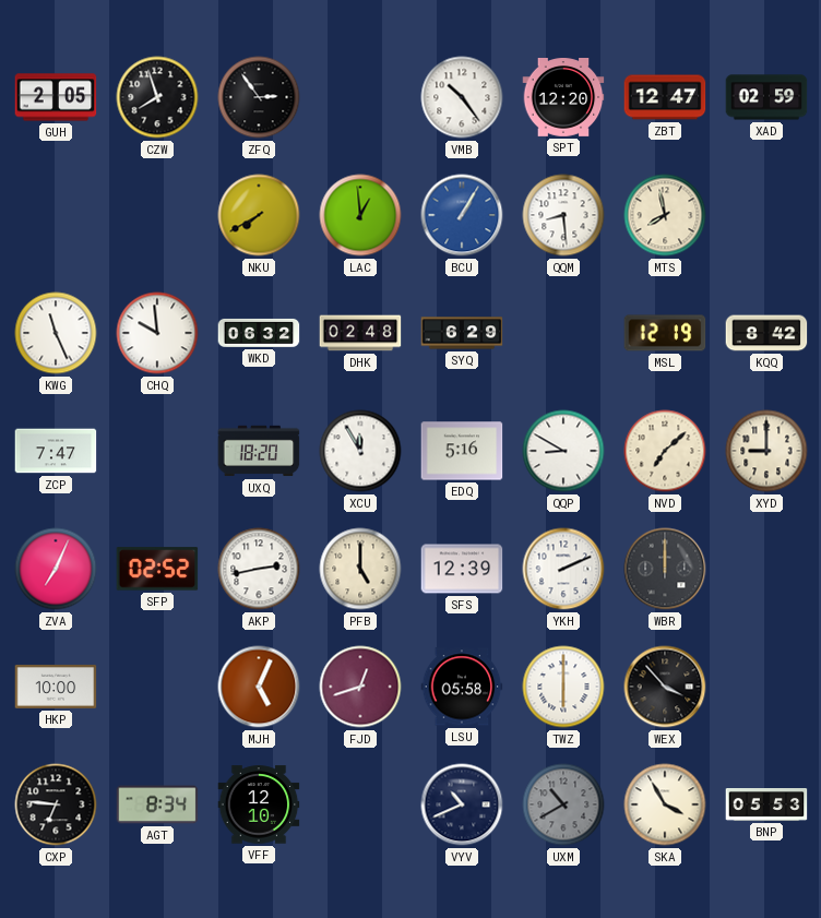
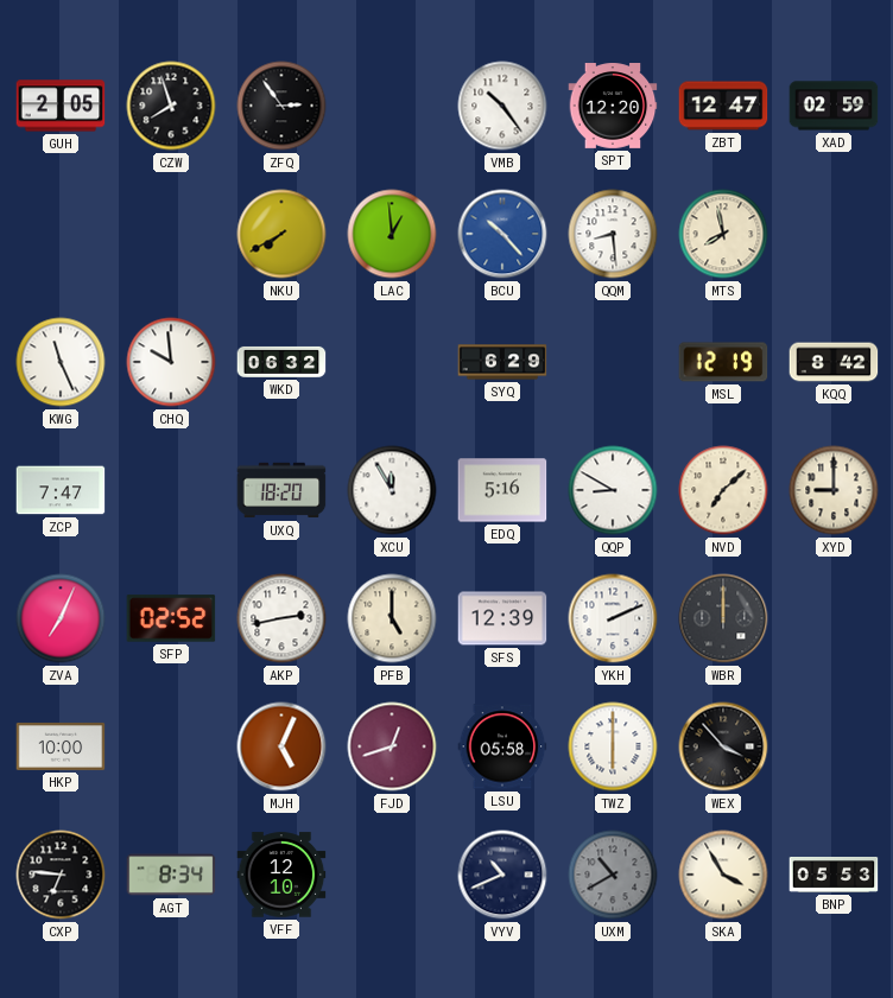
BCU: 1:05 -> 10:23 (502, 234)
DHK: 02:48 -> none (360, 333)
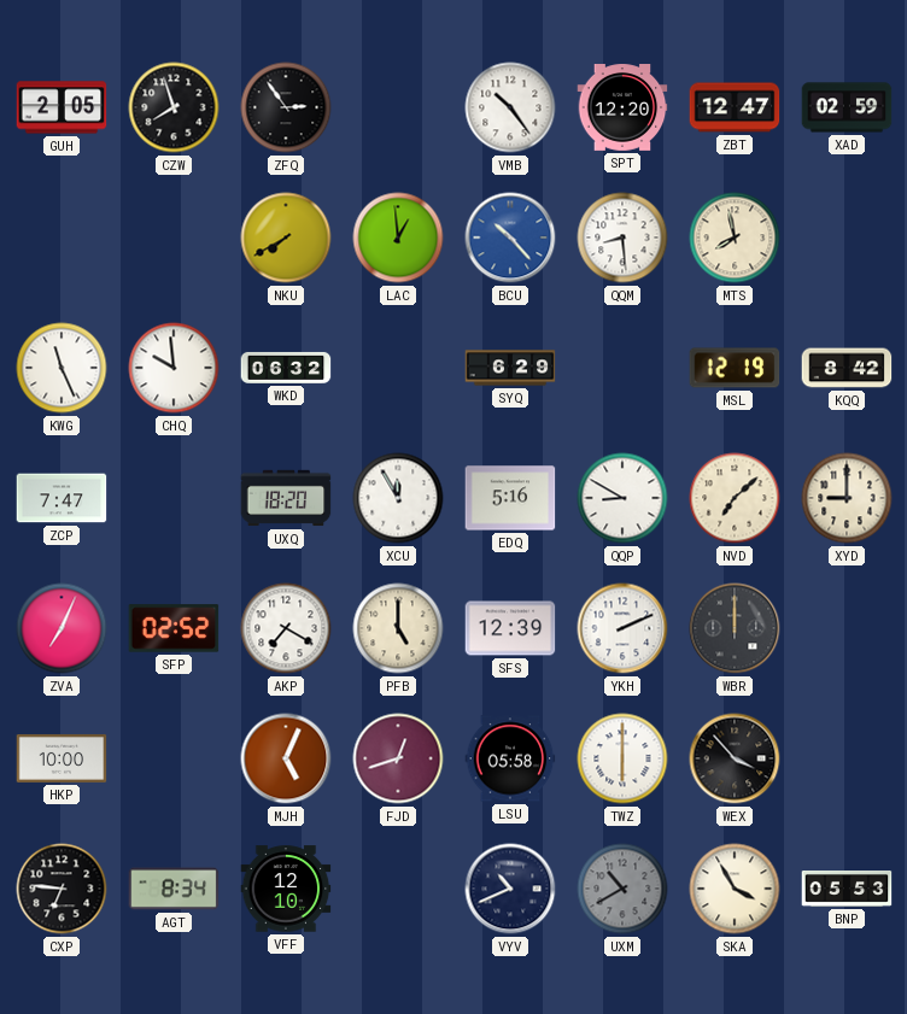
AKP: 2:43 -> 7:20 (286, 628)
